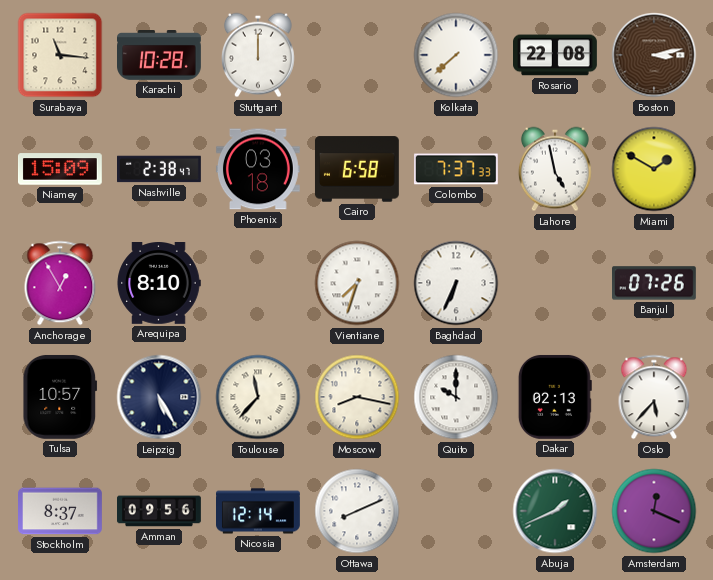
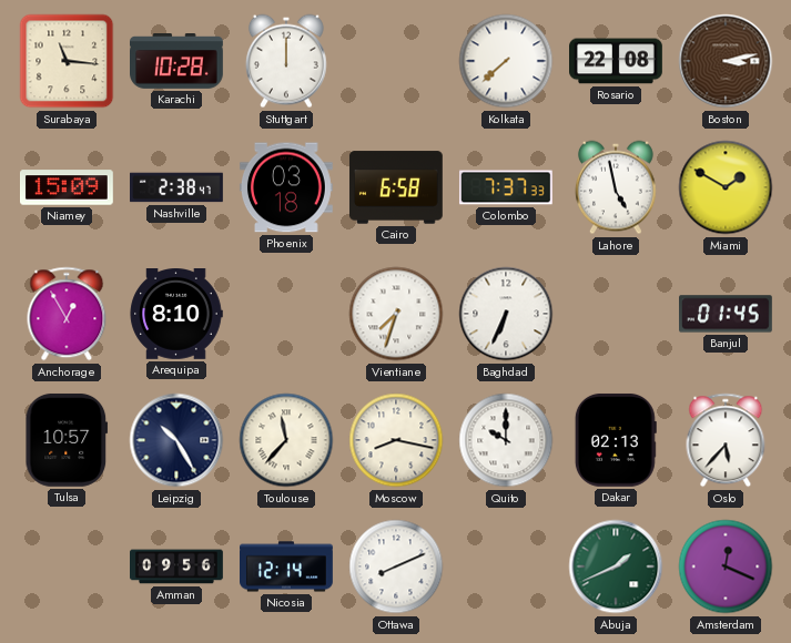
Banjul: 07:26 -> 01:45 (727, 314)
Leipzig: 5:25 -> 10:25 (176, 440)
Stockholm: 8:37 -> none (61, 511)
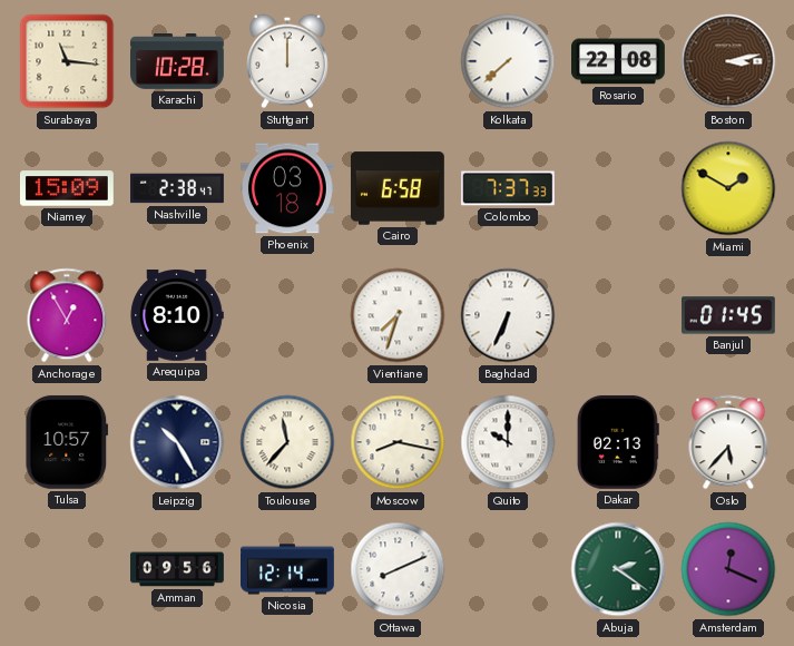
Lahore: 4:58 -> none (616, 187)
Abuja: 1:41 -> 2:21 (618, 569)
